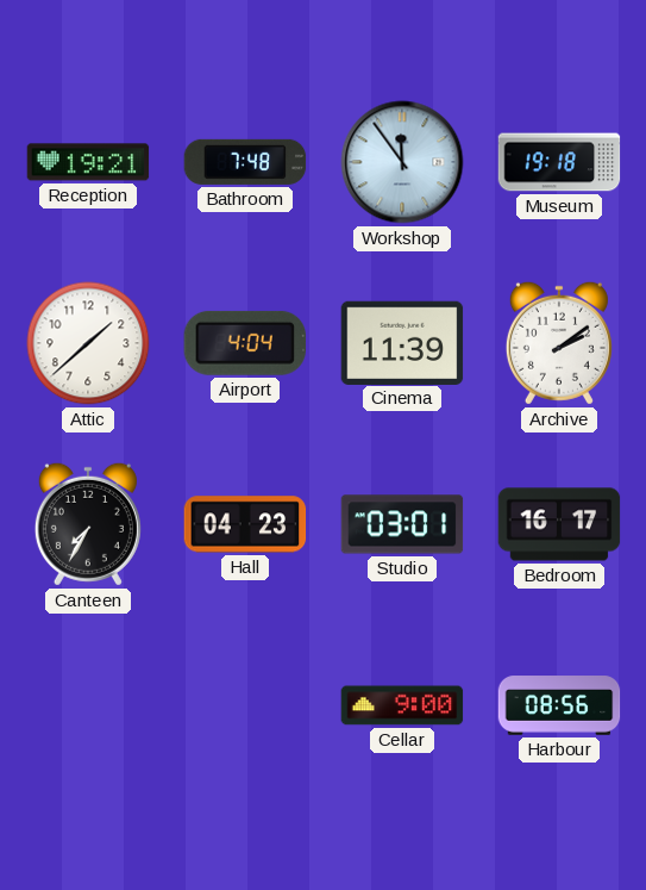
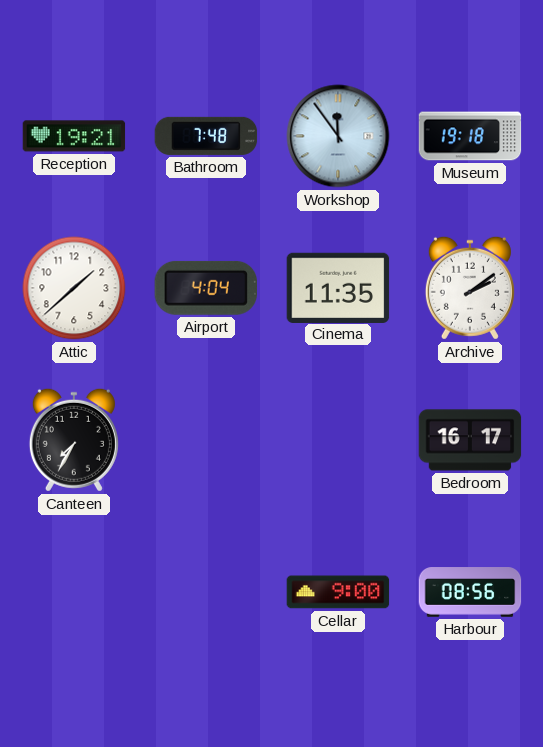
Cinema: 11:39 -> 11:35 (338, 287)
Hall: 04:23 -> none (245, 524)
Studio: 03:01 -> none (402, 524)
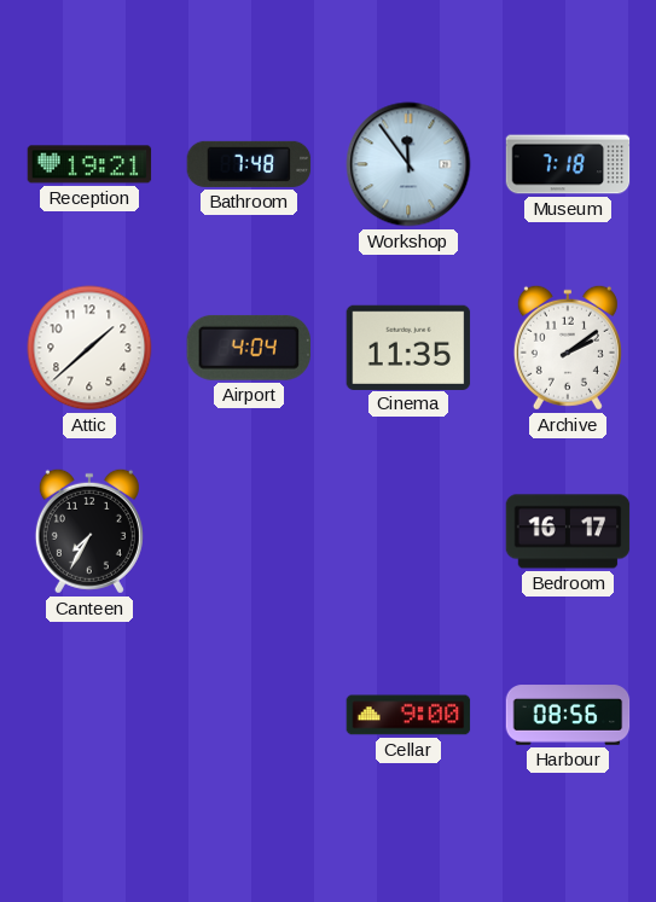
Museum: 19:18 -> 7:18 (568, 164)
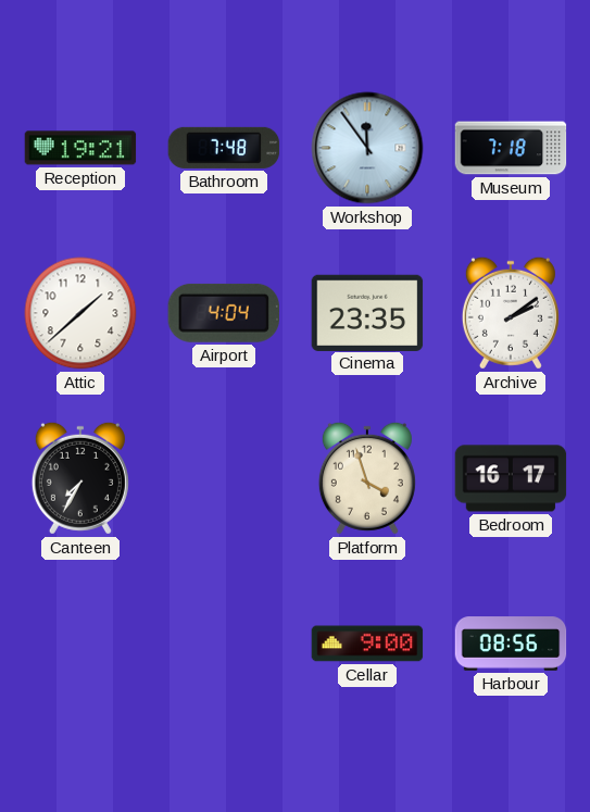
Cinema: 11:35 -> 23:35 (367, 312)
Platform: none -> 3:57 (367, 478)
